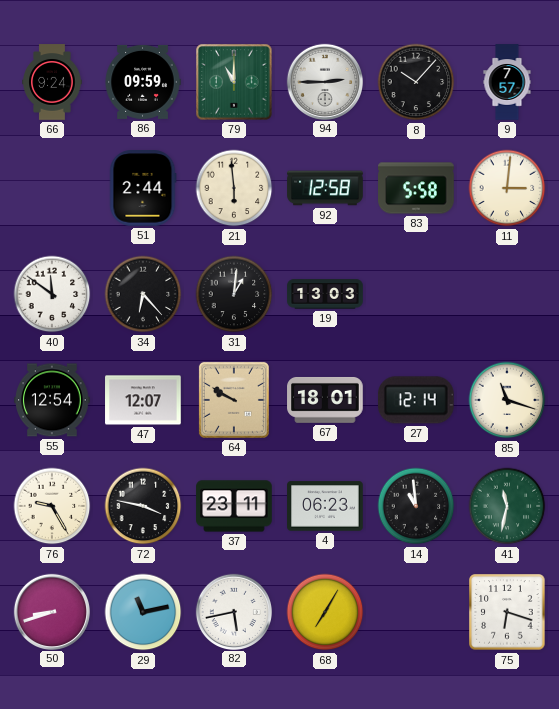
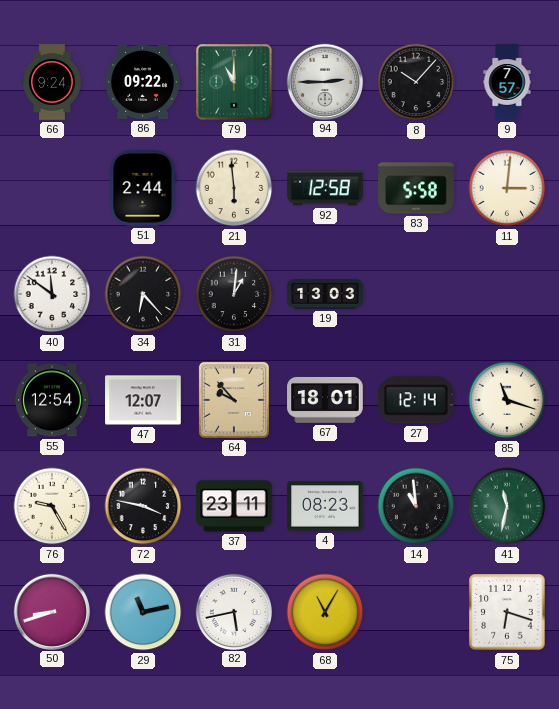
86: 09:59 -> 09:22 (143, 82)
64: 9:50 -> 9:53 (234, 400)
4: 06:23 -> 08:23 (325, 506)
68: 7:05 -> 11:05 (325, 612)
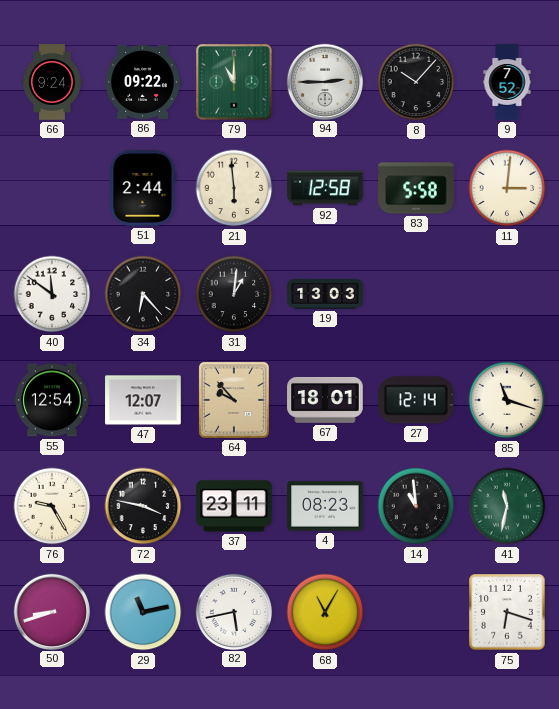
9: 7:57 -> 7:52 (507, 82)
